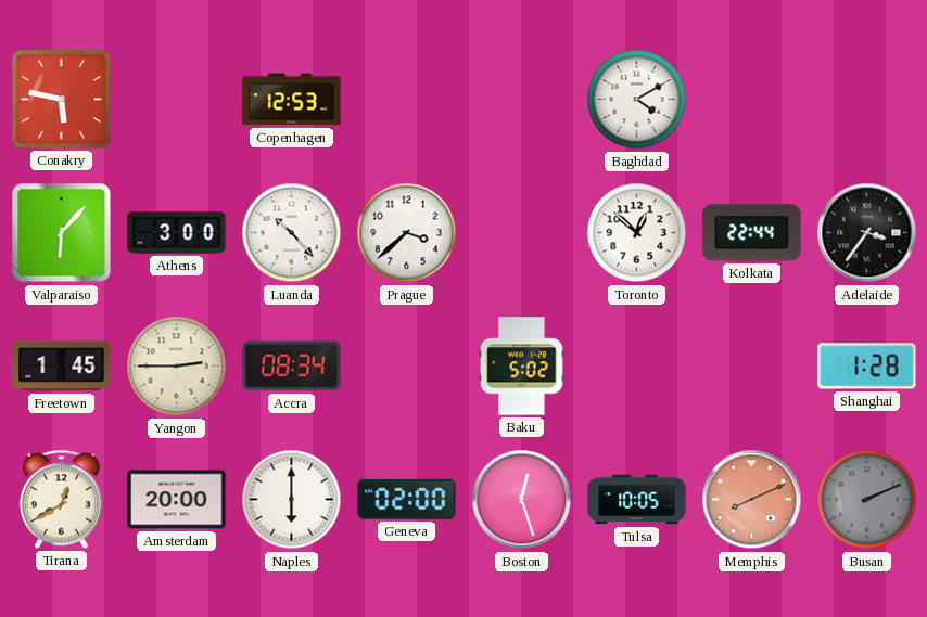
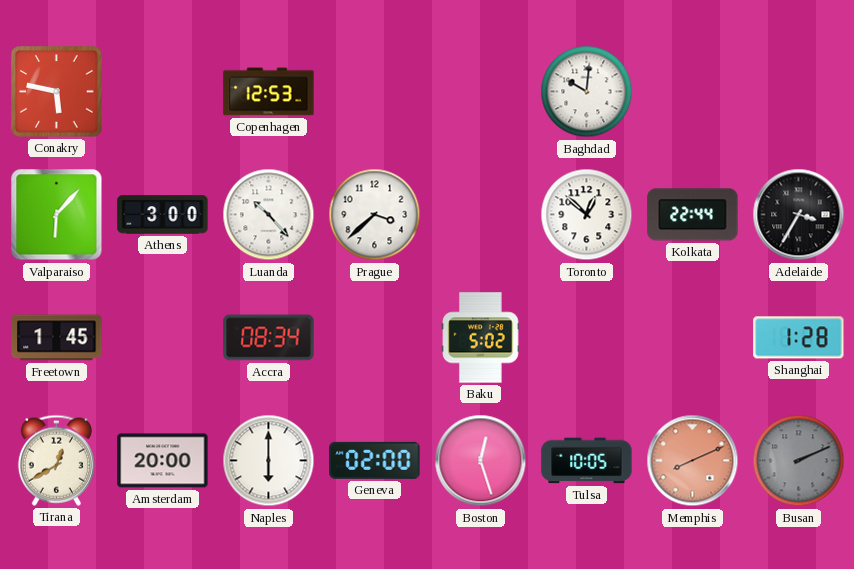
Baghdad: 4:10 -> 10:01 (587, 92)
Adelaide: 3:36 -> 3:35 (799, 215)
Yangon: 2:45 -> none (177, 367)
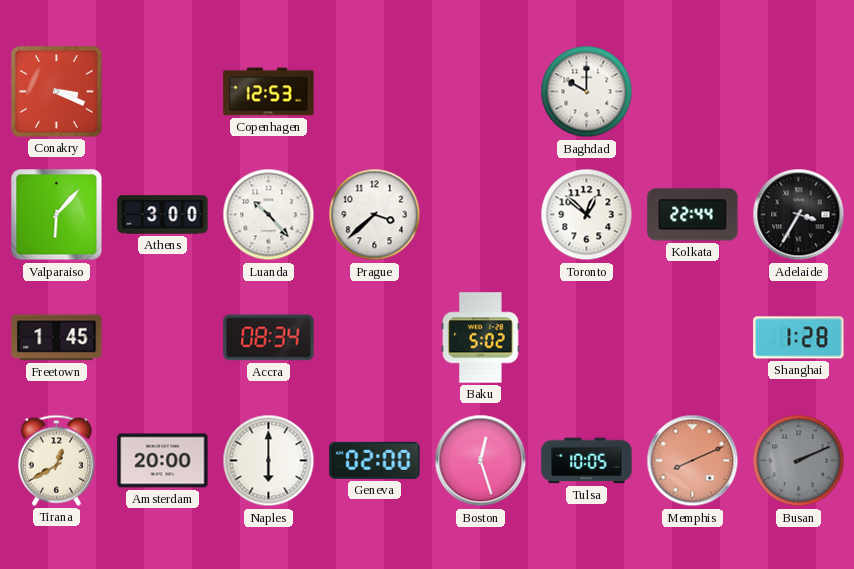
Conakry: 5:47 -> 3:19 (57, 92)
Baghdad: 10:01 -> 10:00 (587, 92)
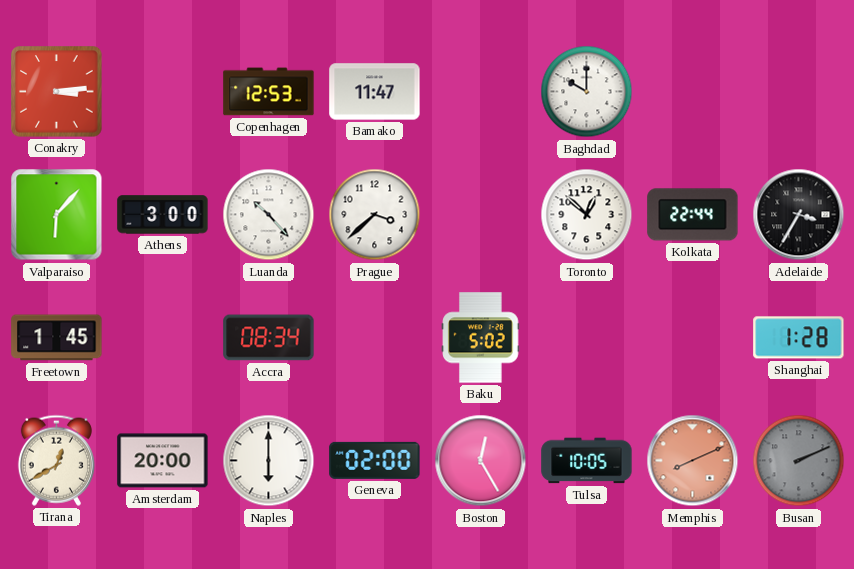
Conakry: 3:19 -> 3:14 (57, 92)
Bamako: none -> 11:47 (375, 92)
Boston: 12:27 -> 12:25 (481, 461)
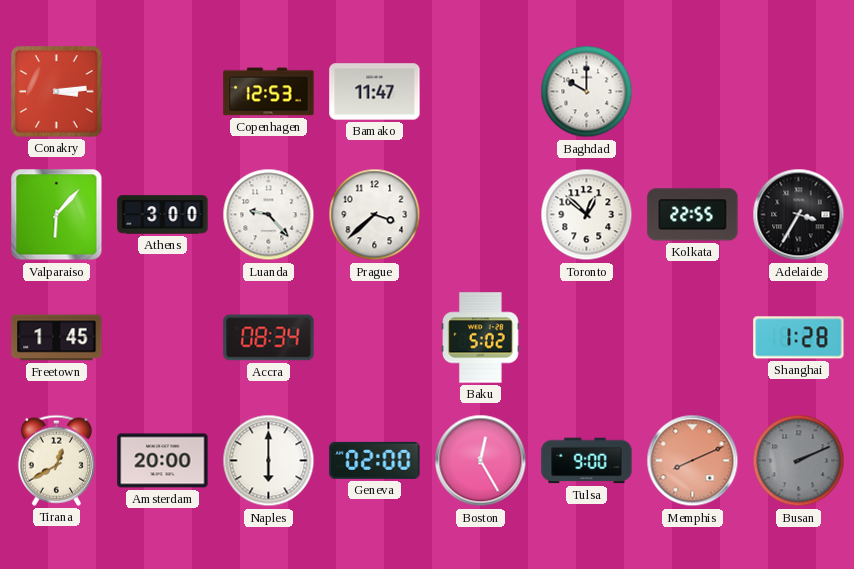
Luanda: 10:23 -> 9:23 (269, 215)
Kolkata: 22:44 -> 22:55 (693, 215)
Tulsa: 10:05 -> 9:00 (587, 461)
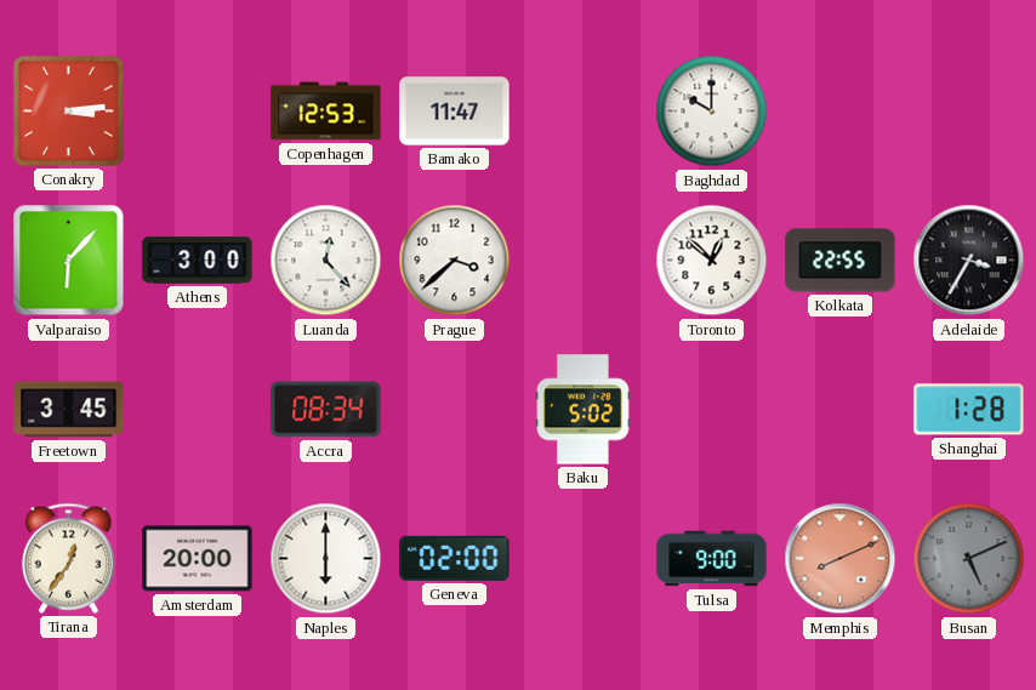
Luanda: 9:23 -> 12:23 (326, 261)
Freetown: 1:45 -> 3:45 (69, 410)
Tirana: 12:40 -> 12:36 (68, 558)
Boston: 12:25 -> none (481, 461)
Busan: 2:11 -> 5:11 (969, 559)
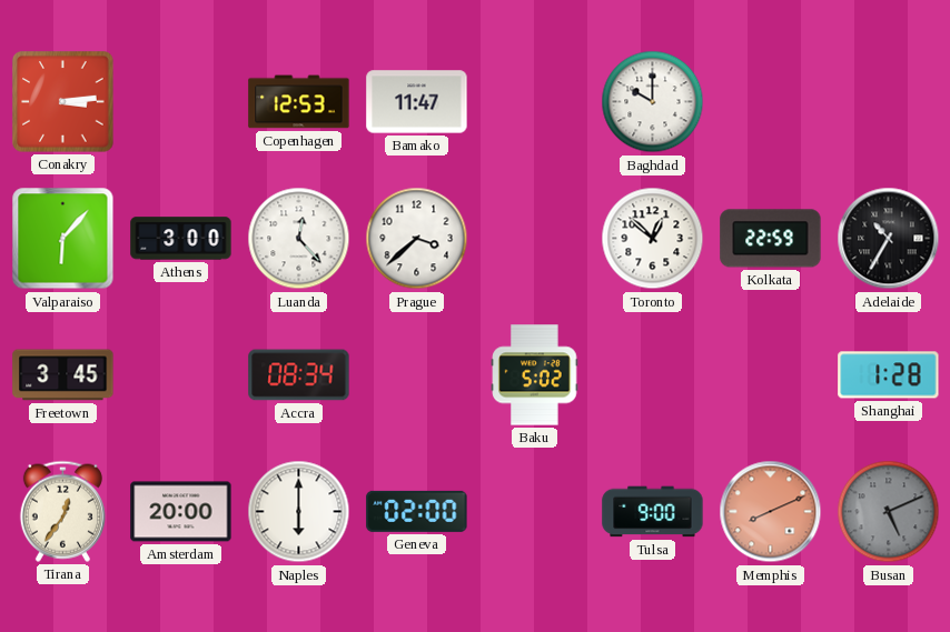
Kolkata: 22:55 -> 22:59 (771, 239)
Adelaide: 3:35 -> 10:35 (889, 239)
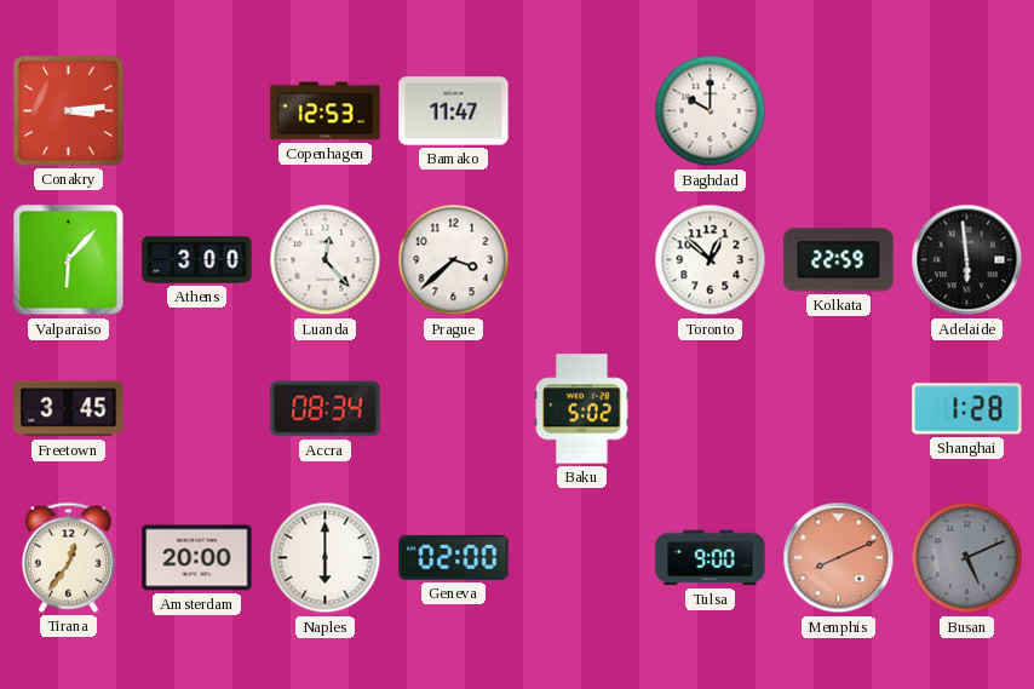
Adelaide: 10:35 -> 5:59 (967, 260)
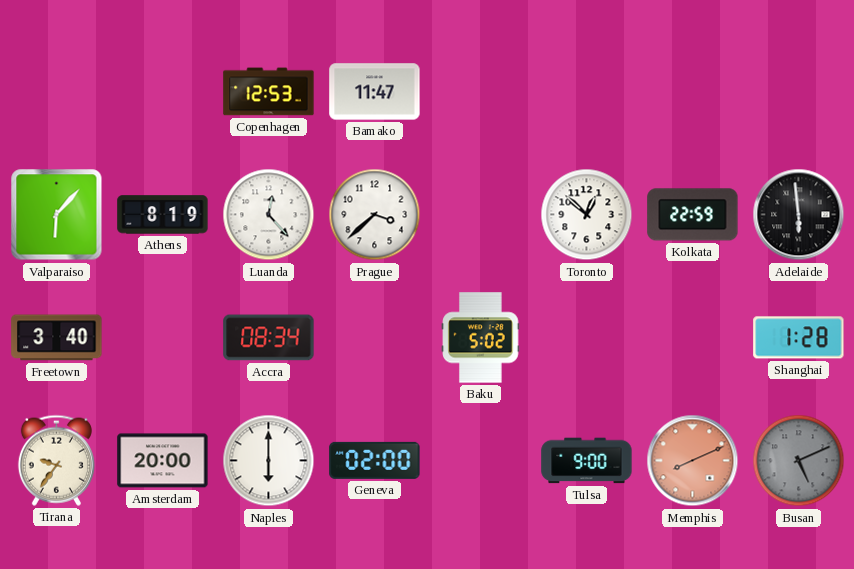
Conakry: 3:14 -> none (69, 111)
Baghdad: 10:00 -> none (711, 111)
Athens: 3:00 -> 8:19 (163, 215)
Freetown: 3:45 -> 3:40 (57, 338)
Tirana: 12:36 -> 9:36 (56, 460)
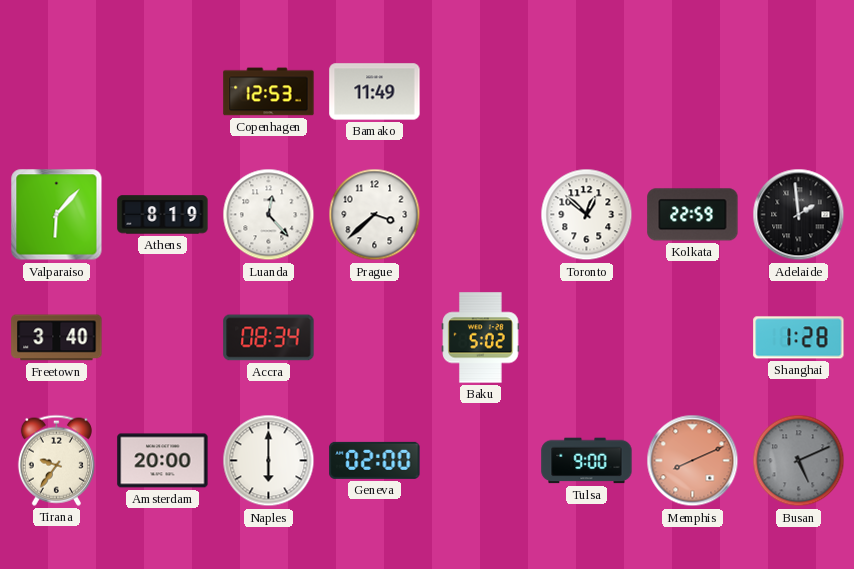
Bamako: 11:47 -> 11:49 (375, 92)
Adelaide: 5:59 -> 1:59 (799, 215)
